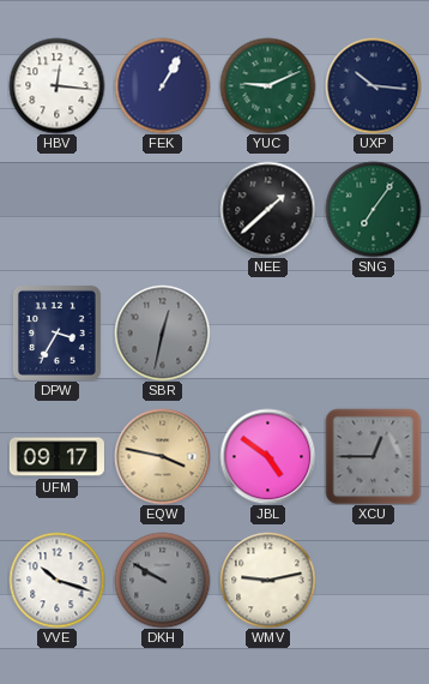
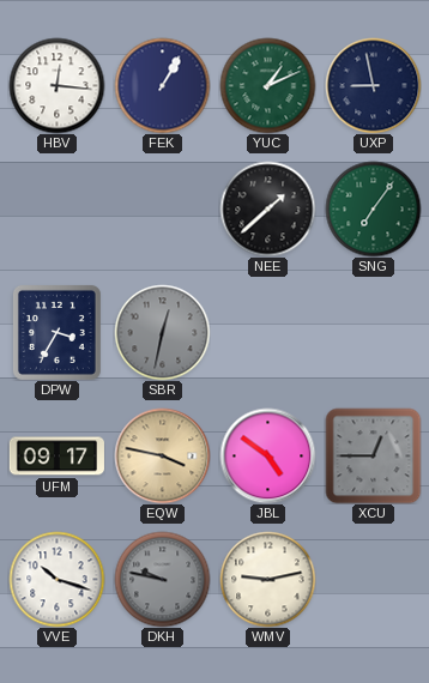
YUC: 9:11 -> 1:11 (267, 85)
UXP: 10:16 -> 8:58 (373, 85)
DKH: 9:50 -> 9:47 (162, 579)
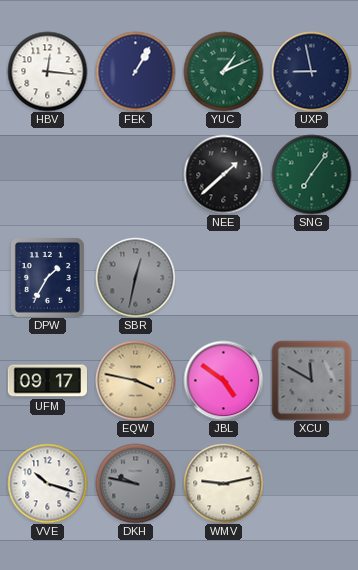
DPW: 3:35 -> 1:35 (47, 277)
XCU: 12:45 -> 11:50 (311, 380)
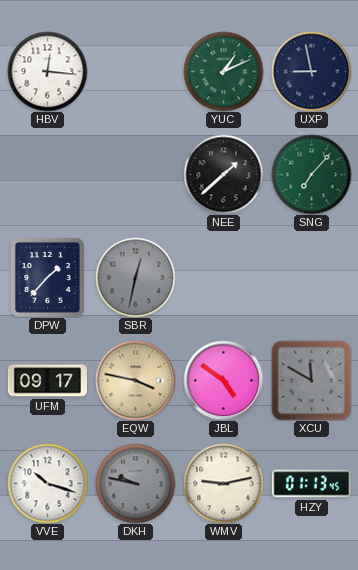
FEK: 1:05 -> none (135, 71)
SNG: 7:06 -> 7:07 (311, 174)
DPW: 1:35 -> 1:37 (47, 277)
HZY: none -> 01:13 (311, 484)
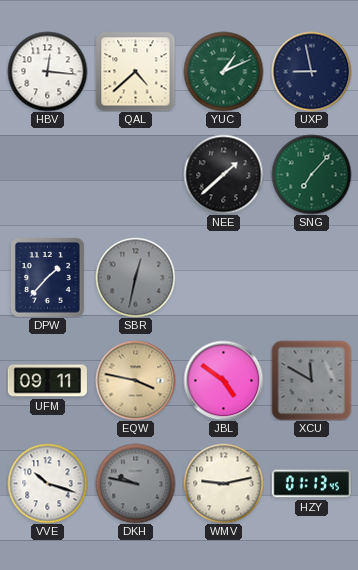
QAL: none -> 4:38 (135, 71)
UFM: 09:17 -> 09:11 (47, 381)
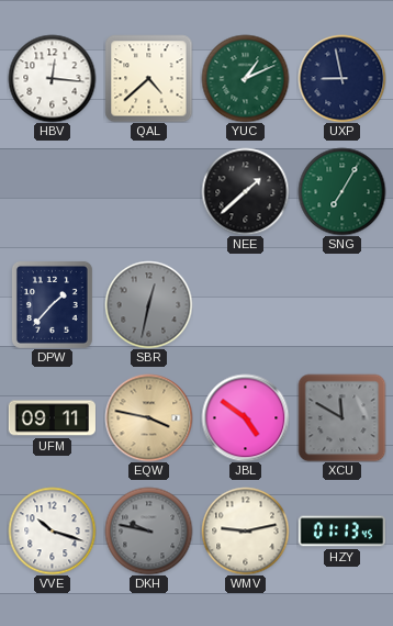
SNG: 7:07 -> 7:05 (341, 191)
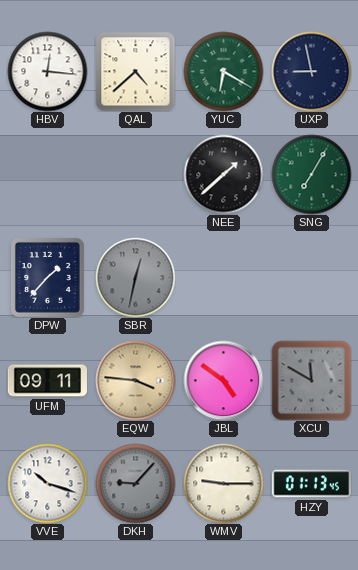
YUC: 1:11 -> 6:20 (223, 71)
EQW: 3:47 -> 3:46 (135, 380)
DKH: 9:47 -> 9:07 (135, 483)
WMV: 9:13 -> 9:15 (223, 483)
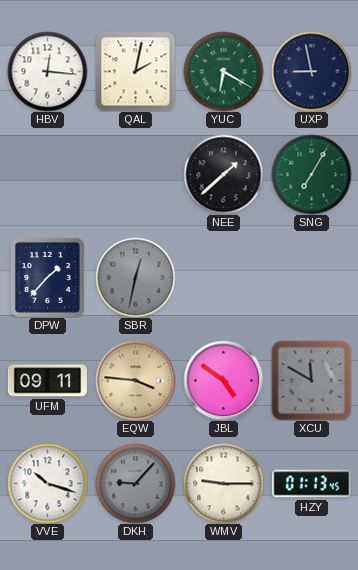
QAL: 4:38 -> 2:02 (135, 71)
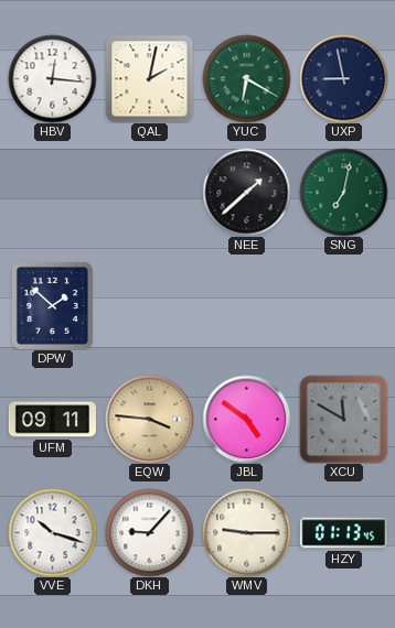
SNG: 7:05 -> 7:02 (343, 192)
DPW: 1:37 -> 1:52 (52, 305)
SBR: 12:32 -> none (135, 277)
DKH dial: grey -> white (149, 532)
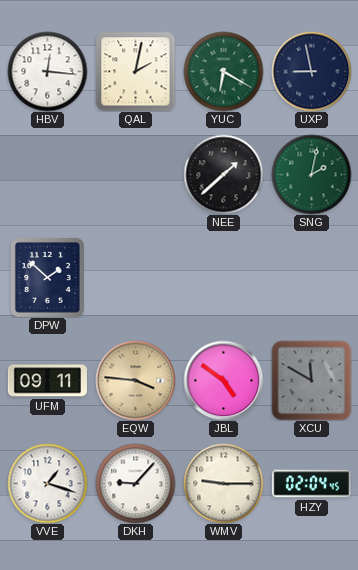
SNG: 7:02 -> 2:02 (311, 174)
VVE: 10:18 -> 1:18 (47, 483)
HZY: 01:13 -> 02:04 (311, 484)
